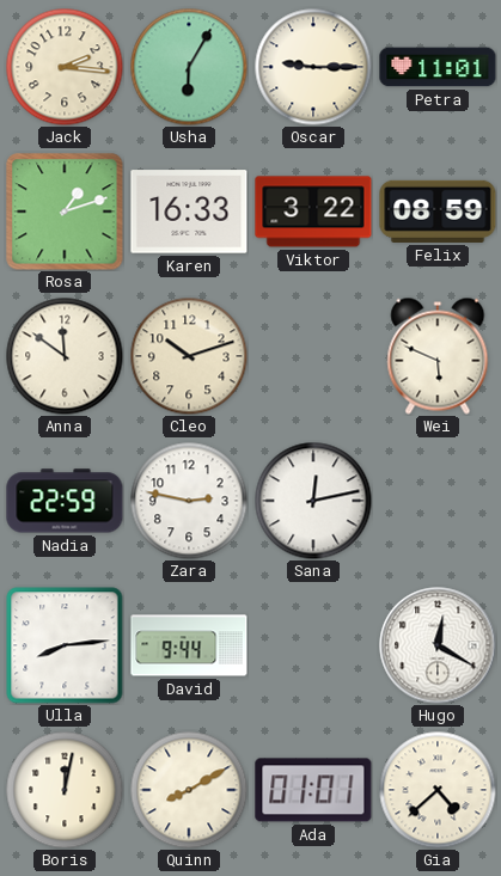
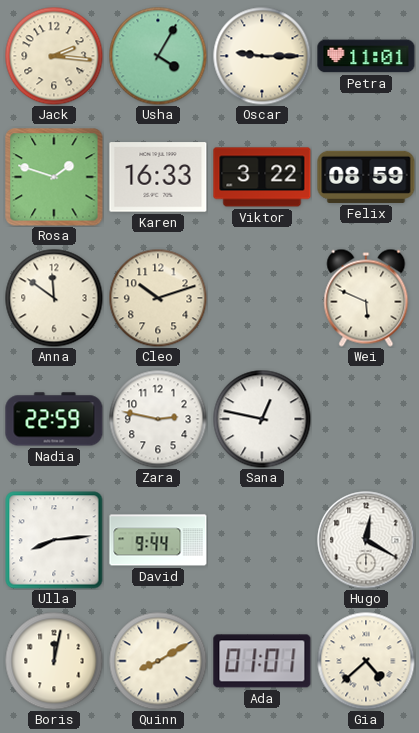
Usha: 6:05 -> 4:05 (158, 56)
Rosa: 1:12 -> 1:48 (54, 177)
Sana: 12:13 -> 12:47 (262, 419)
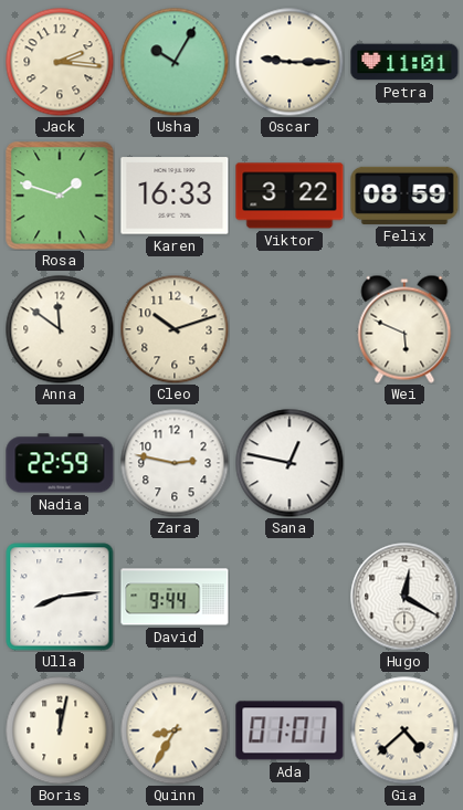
Usha: 4:05 -> 10:05 (175, 62)
Quinn: 8:10 -> 8:35 (175, 730)
